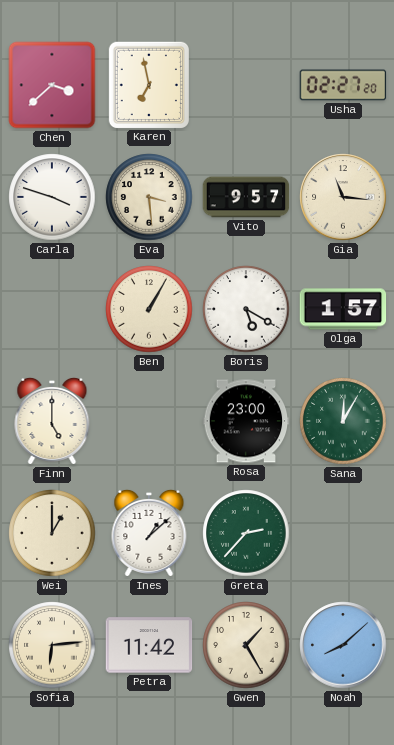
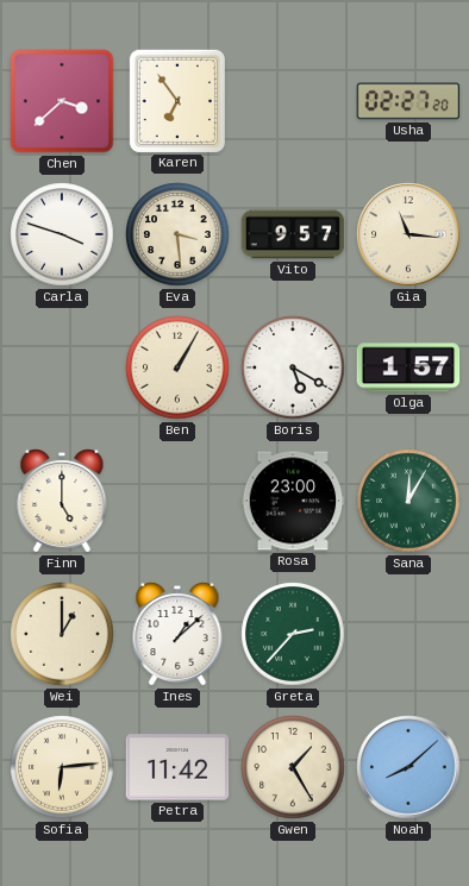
Karen: 6:58 -> 6:54 (177, 100)
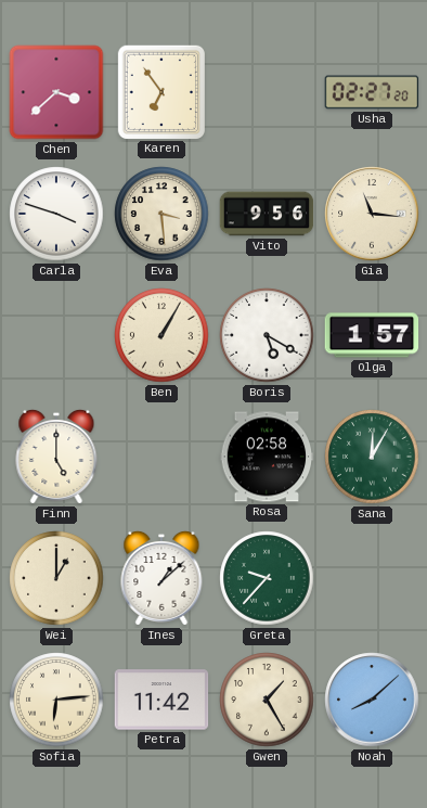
Vito: 9:57 -> 9:56 (267, 214)
Rosa: 23:00 -> 02:58 (267, 457)
Greta: 2:37 -> 9:37 (267, 578)
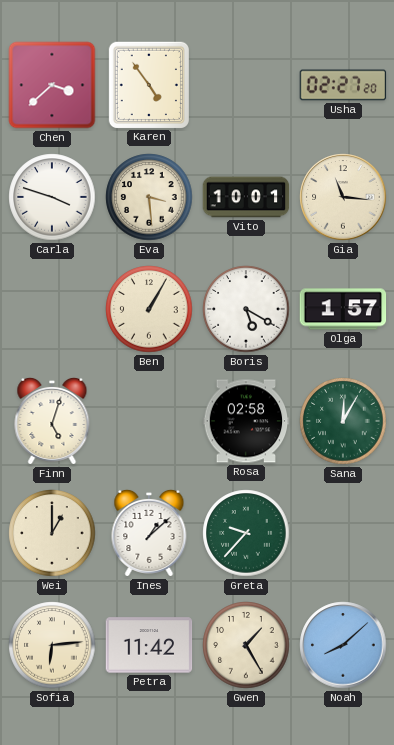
Karen: 6:54 -> 4:54 (149, 84)
Vito: 9:56 -> 10:01 (246, 197)
Finn: 5:00 -> 5:03 (52, 421)
